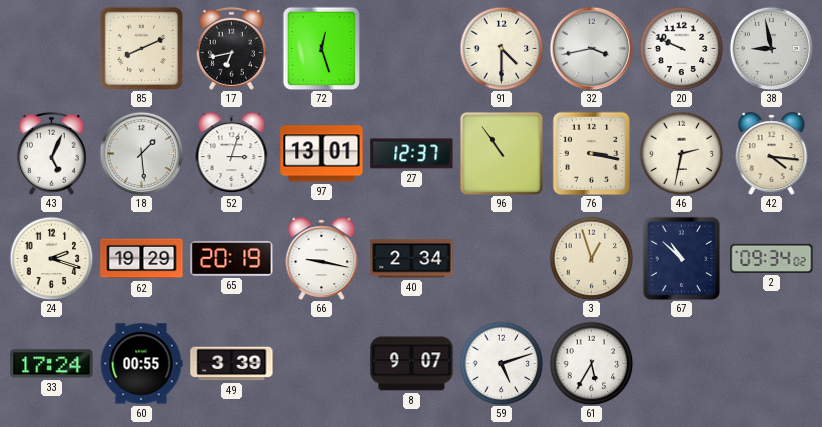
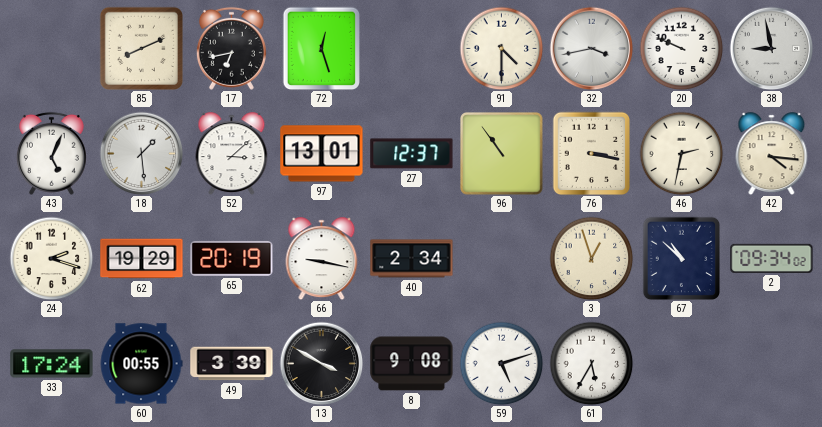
52: 3:03 -> 3:08 (232, 154)
13: none -> 3:50 (321, 363)
8: 9:07 -> 9:08 (412, 364)
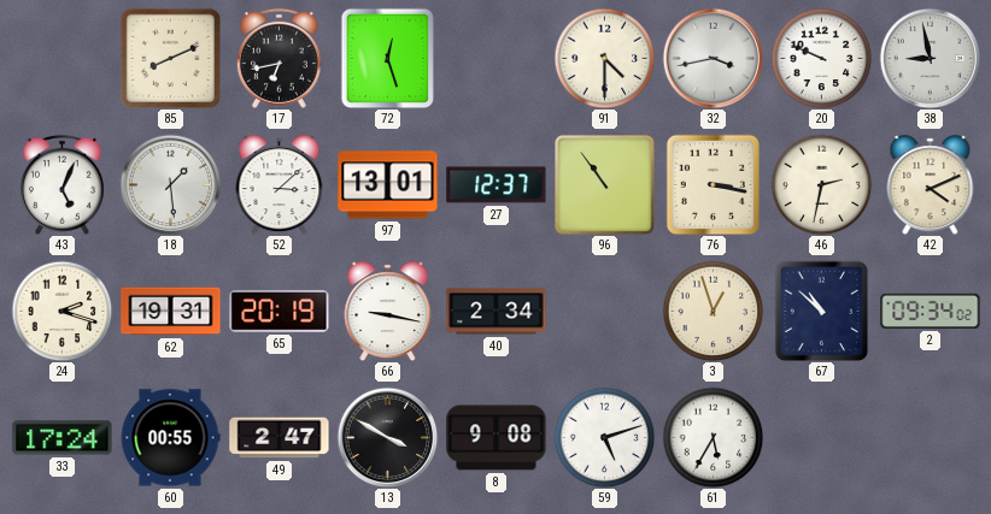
42: 4:16 -> 4:11 (931, 185)
62: 19:29 -> 19:31 (171, 312)
49: 3:39 -> 2:47 (280, 438)
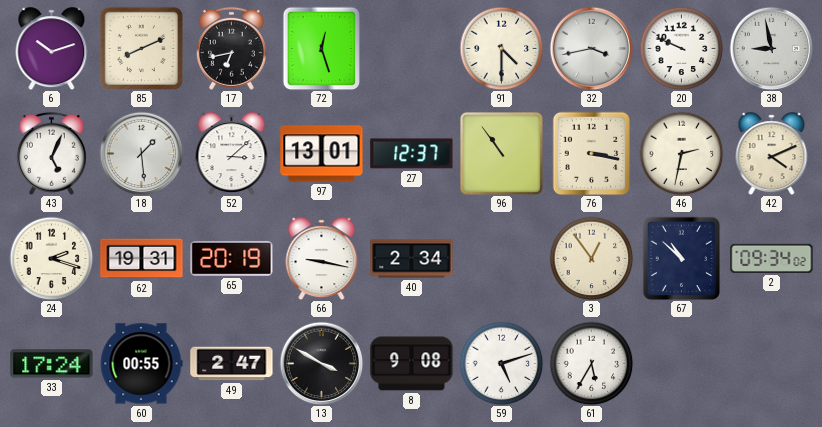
6: none -> 10:12 (52, 49)
3: 12:57 -> 12:54 (591, 258)
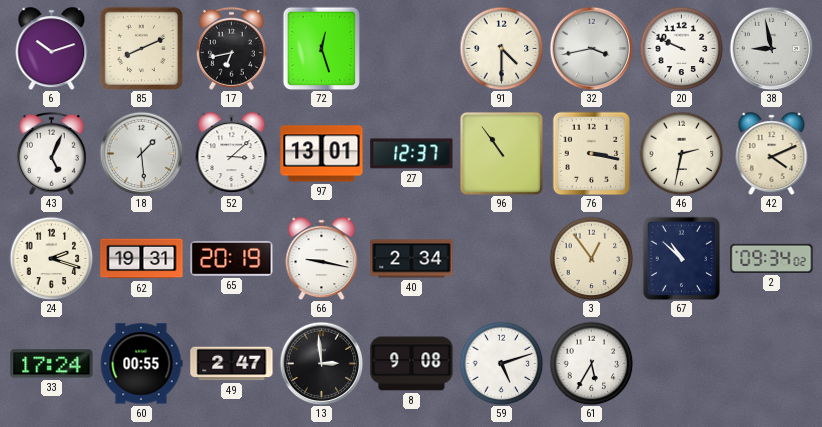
13: 3:50 -> 2:59 (321, 363)
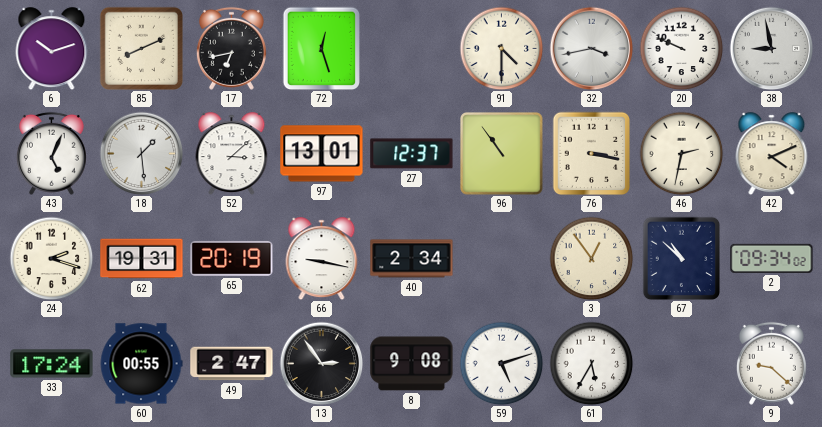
13: 2:59 -> 2:54 (321, 363)
9: none -> 9:22 (771, 363)
